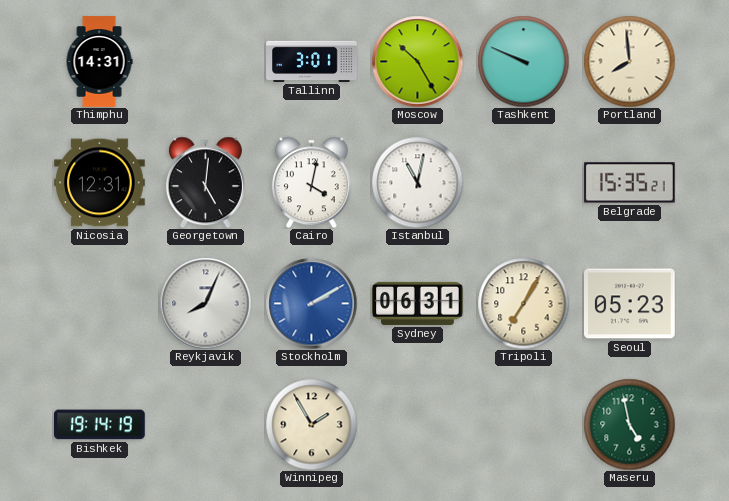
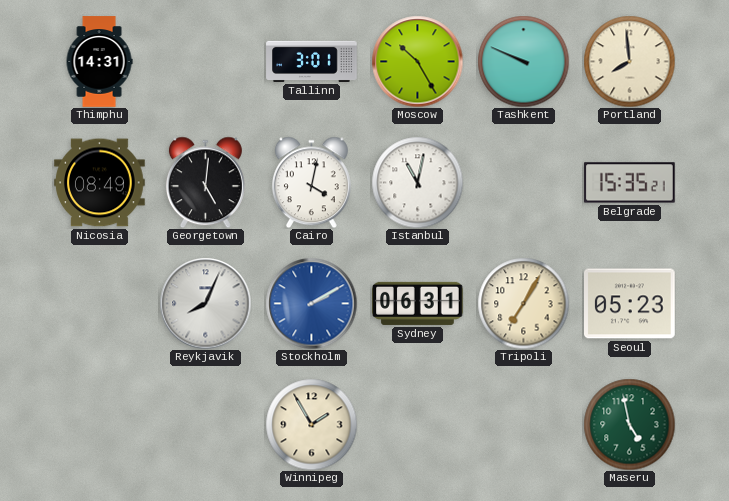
Nicosia: 12:31 -> 08:49 (100, 183)
Bishkek: 19:14 -> none (100, 425)
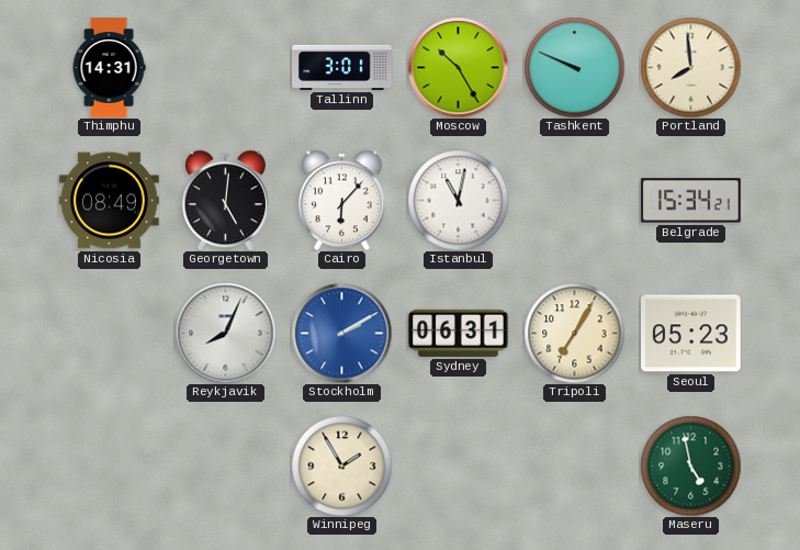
Cairo: 4:02 -> 6:07 (341, 200)
Belgrade: 15:35 -> 15:34 (691, 201)
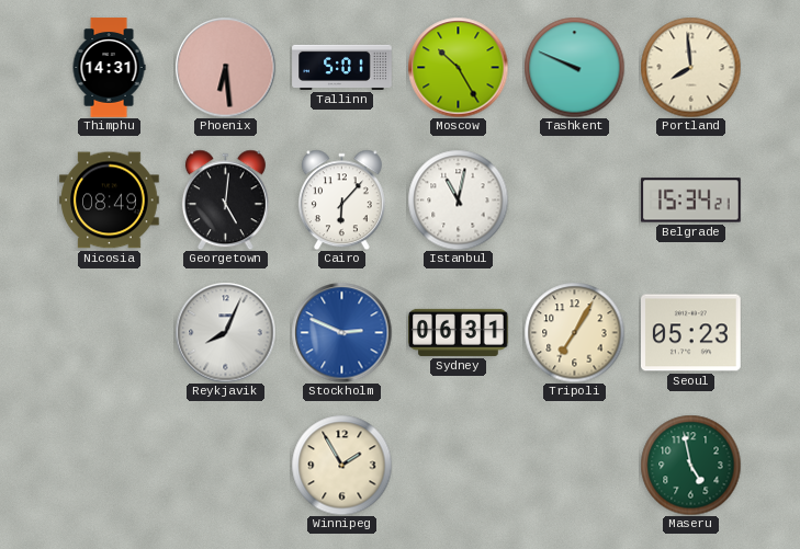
Phoenix: none -> 6:29 (225, 67)
Tallinn: 3:01 -> 5:01 (342, 67)
Stockholm: 2:10 -> 2:49 (341, 332)
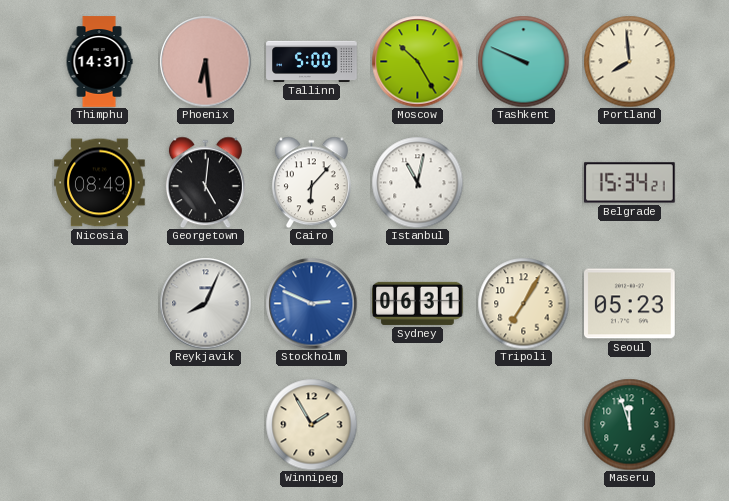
Tallinn: 5:01 -> 5:00 (312, 61)
Maseru: 4:58 -> 11:57 (629, 424)
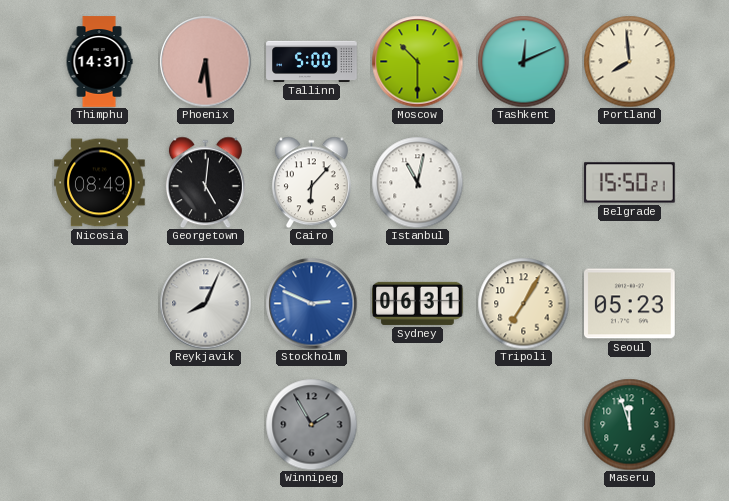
Moscow: 10:25 -> 10:30 (417, 61)
Tashkent: 9:49 -> 12:11 (523, 61)
Belgrade: 15:34 -> 15:50 (630, 183)
Winnipeg dial: cream -> grey (311, 424)
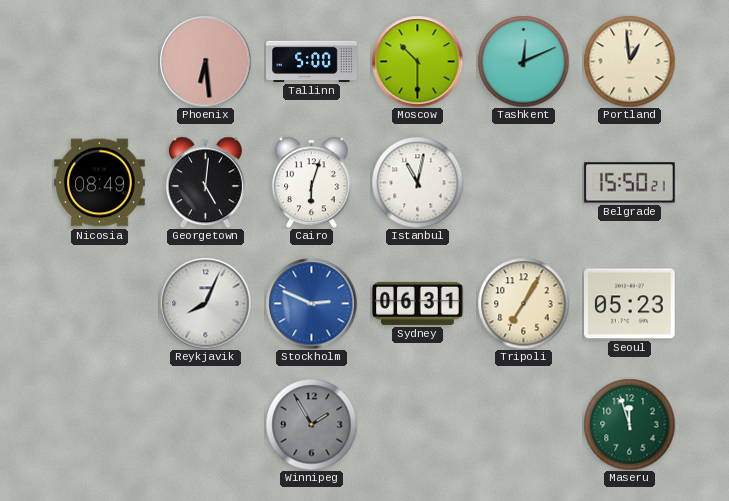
Thimphu: 14:31 -> none (99, 62)
Portland: 7:59 -> 12:59 (629, 61)
Cairo: 6:07 -> 6:03 (311, 182)
